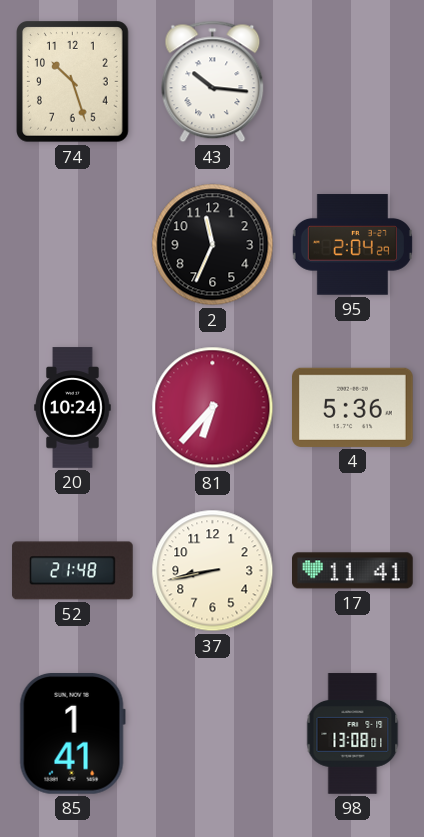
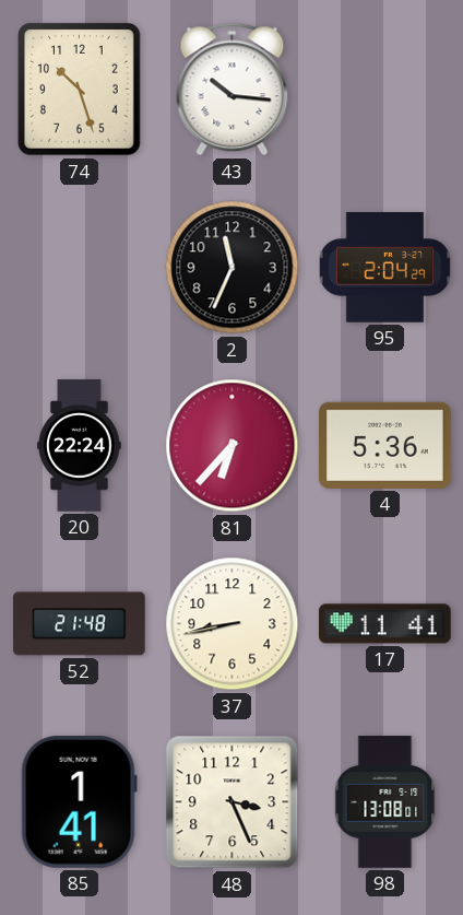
20: 10:24 -> 22:24 (80, 446)
48: none -> 3:26 (233, 802)
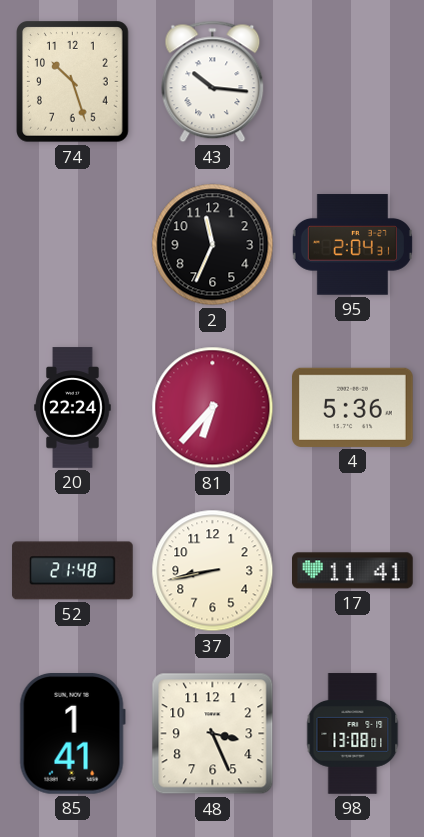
95: 2:04:29 -> 2:04:31 (352, 245)
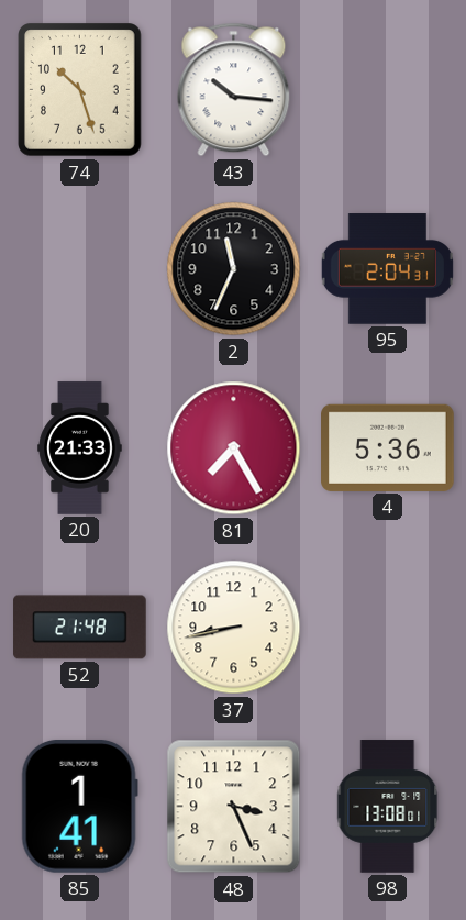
20: 22:24 -> 21:33 (80, 448)
81: 6:37 -> 7:25 (234, 448)
17: 11:41 -> none (353, 571)
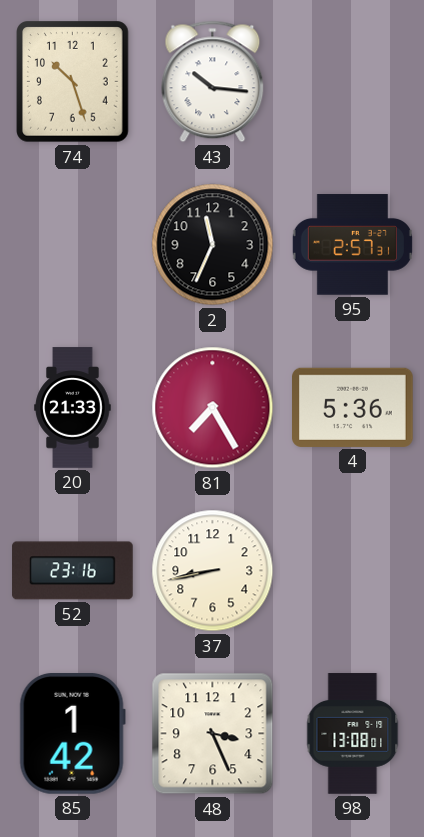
95: 2:04 -> 2:57 (352, 245)
52: 21:48 -> 23:16 (73, 571)
85: 1:41 -> 1:42 (72, 734)
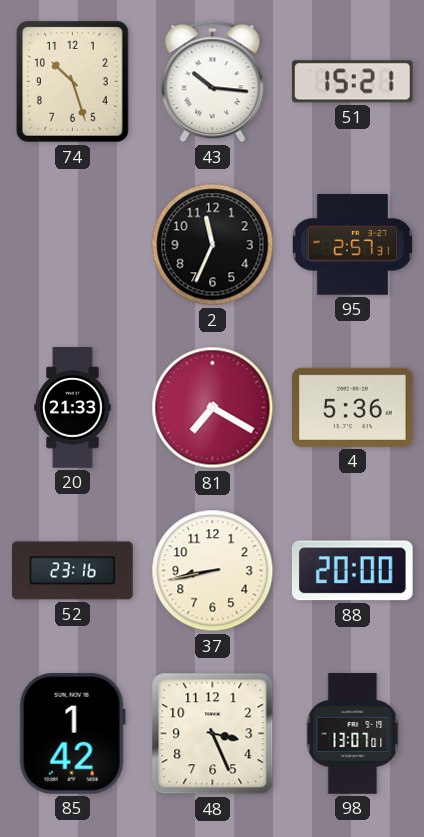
51: none -> 15:21 (352, 82)
81: 7:25 -> 7:20 (213, 408)
88: none -> 20:00 (352, 571)
98: 13:08 -> 13:07 (353, 734)
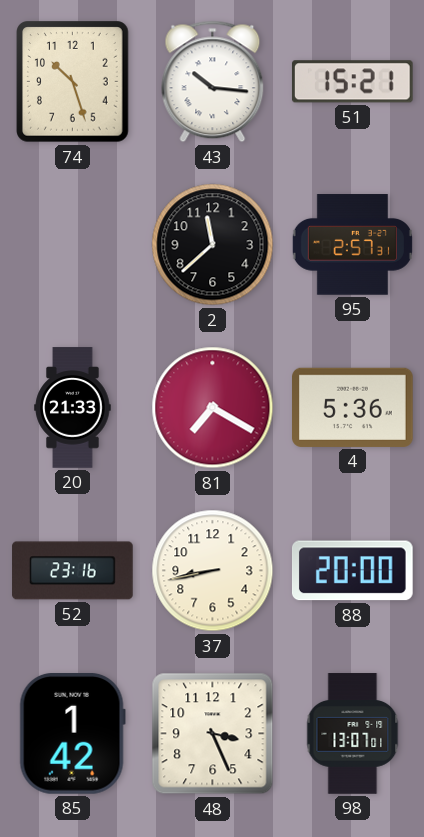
2: 11:34 -> 11:38 (213, 245)
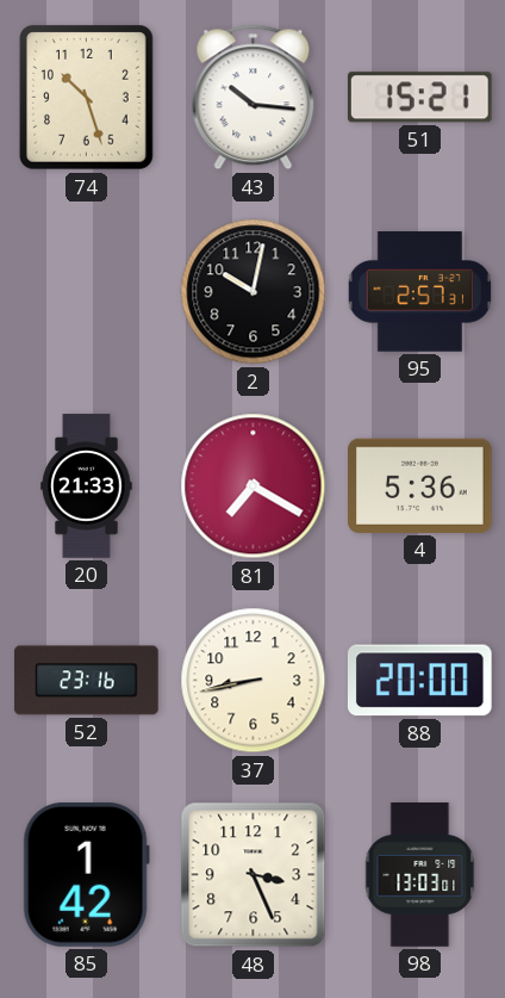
2: 11:38 -> 10:02 (254, 292)
98: 13:07 -> 13:03 (420, 875)
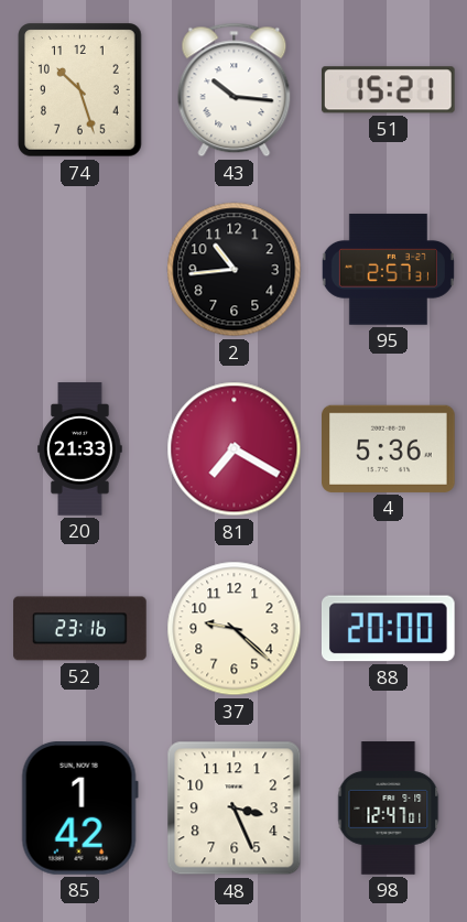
2: 10:02 -> 10:44 (235, 270)
37: 8:43 -> 9:22 (235, 629)
98: 13:03 -> 12:47 (389, 809)
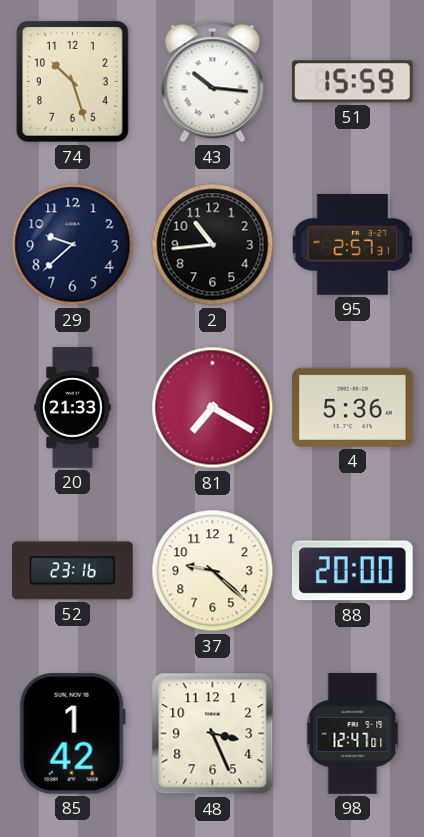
51: 15:21 -> 15:59 (352, 82)
29: none -> 9:38 (73, 245)
